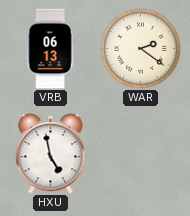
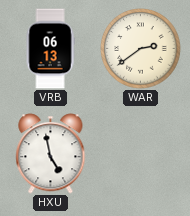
WAR: 2:21 -> 2:39 (141, 49)
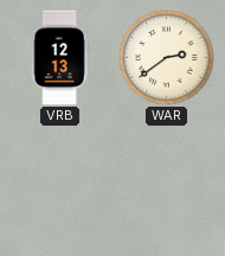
VRB: 06:13 -> 12:13 (59, 58)
HXU: 4:58 -> none (51, 154)
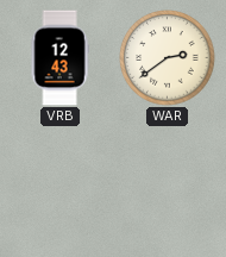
VRB: 12:13 -> 12:43 (59, 58)
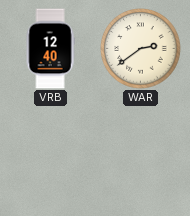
VRB: 12:43 -> 12:40 (50, 49)
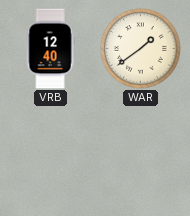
WAR: 2:39 -> 1:39 (141, 49)
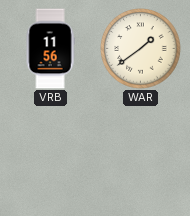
VRB: 12:40 -> 11:56 (50, 49)
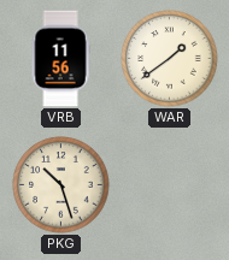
PKG: none -> 10:27 (61, 185)
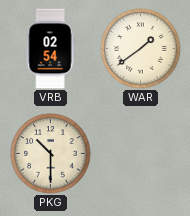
VRB: 11:56 -> 02:54 (50, 49)
PKG: 10:27 -> 10:30 (51, 154)
